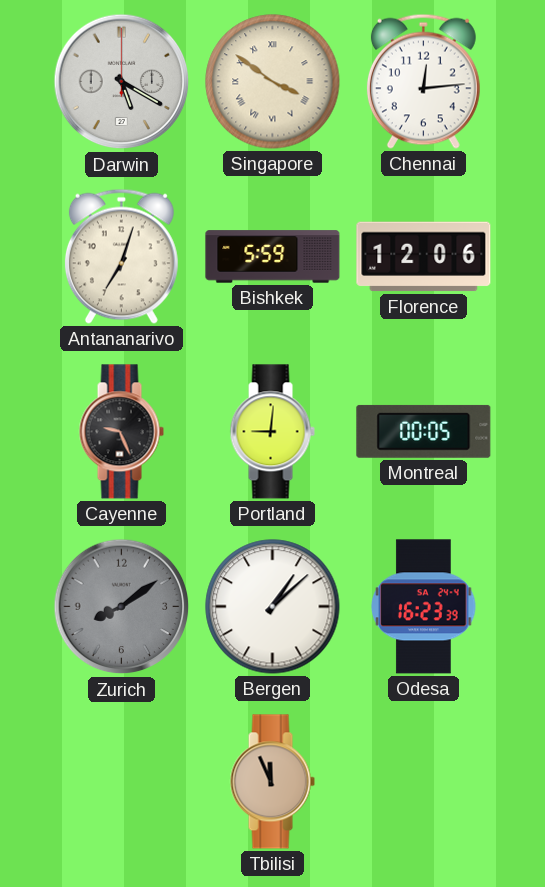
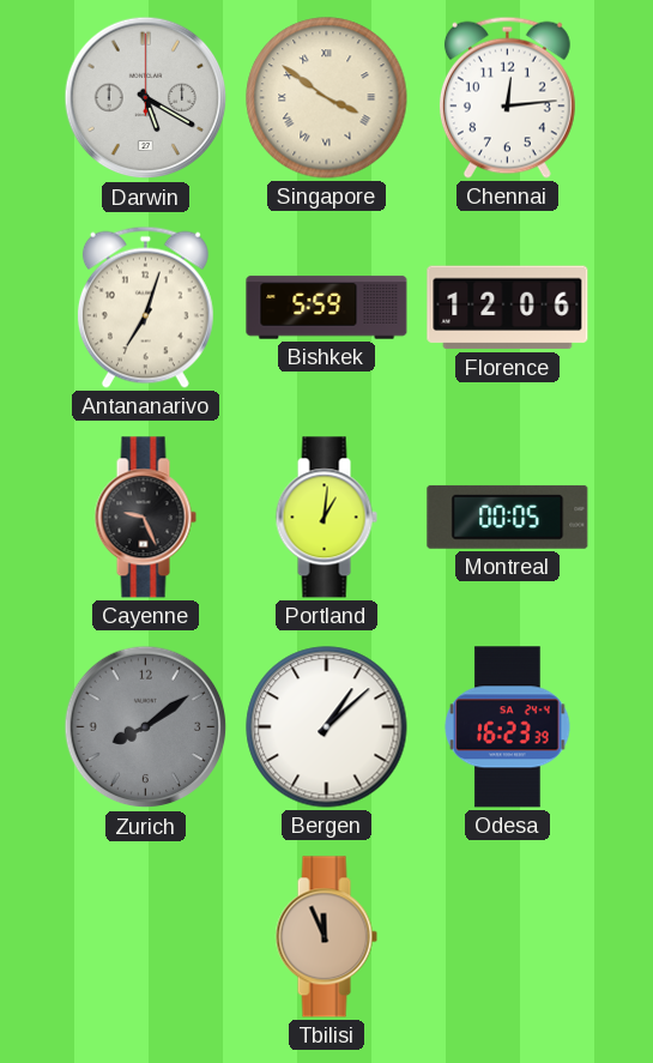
Portland: 9:01 -> 1:01 (326, 518)
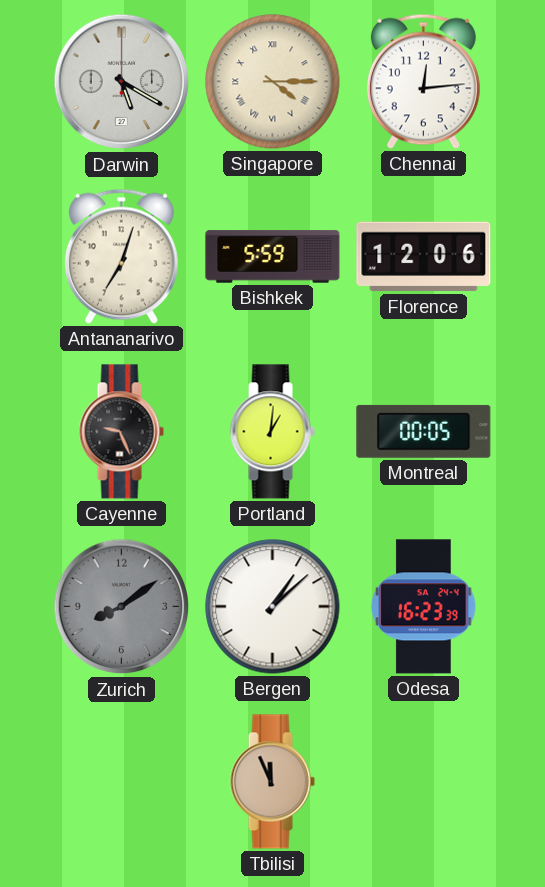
Singapore: 3:51 -> 4:15 (273, 82)
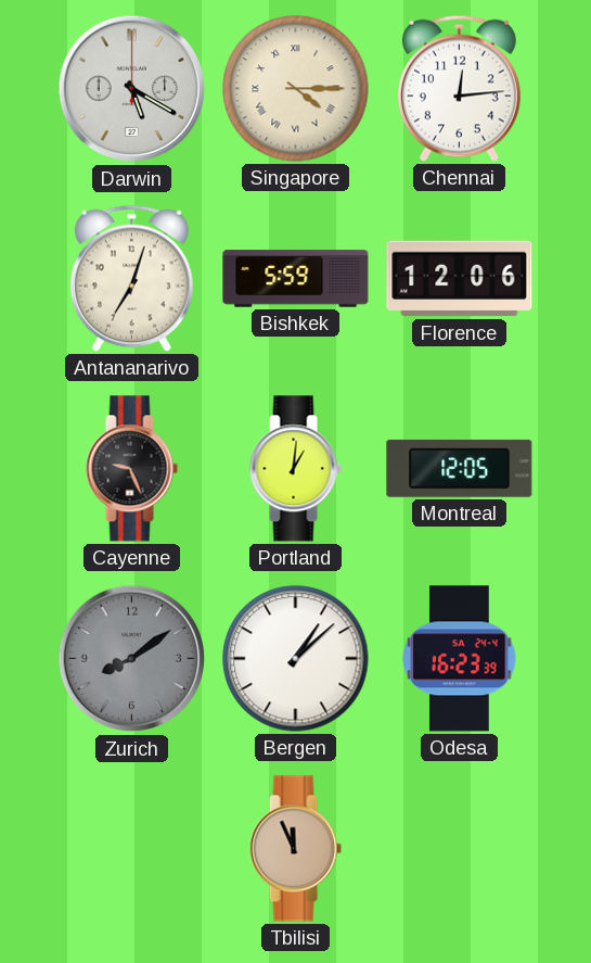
Montreal: 00:05 -> 12:05 (460, 468)
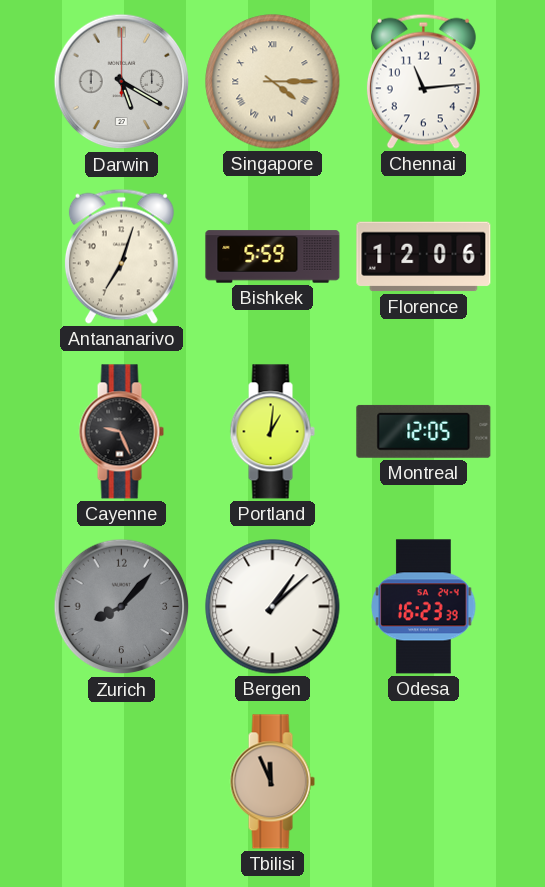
Chennai: 12:14 -> 11:14 (423, 81)
Zurich: 8:09 -> 8:07 (122, 607)
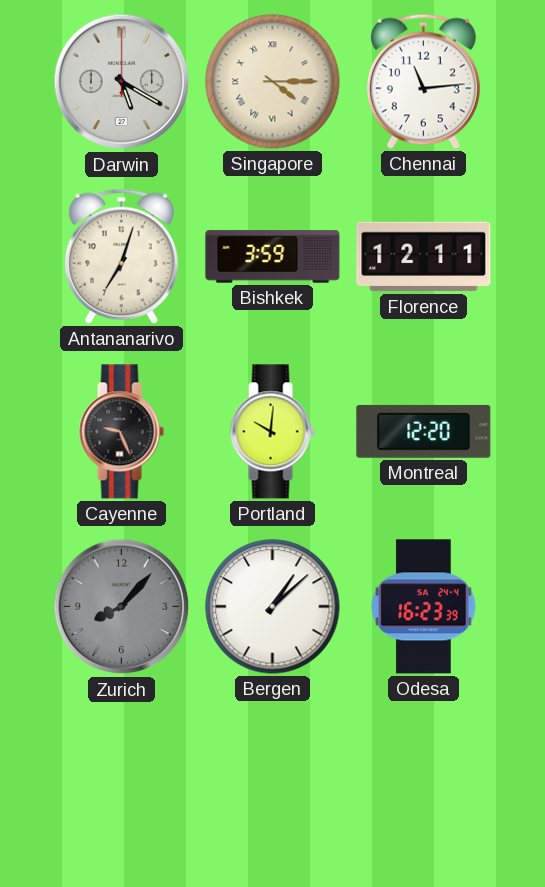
Bishkek: 5:59 -> 3:59 (273, 257)
Florence: 12:06 -> 12:11 (424, 257)
Portland: 1:01 -> 10:01 (272, 432)
Montreal: 12:05 -> 12:20 (424, 431)
Tbilisi: 11:56 -> none (272, 782)
